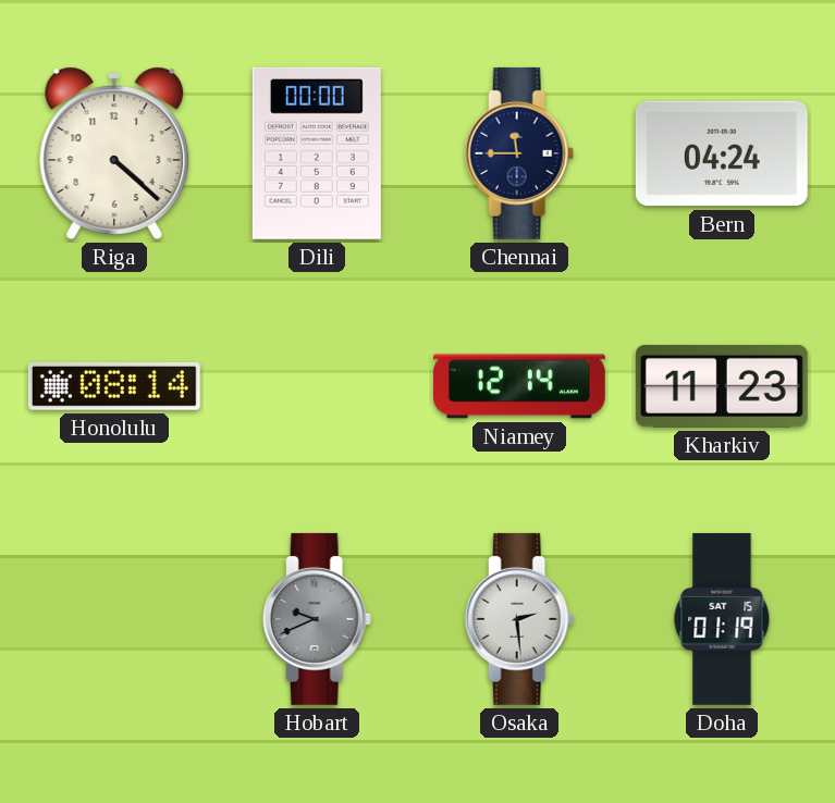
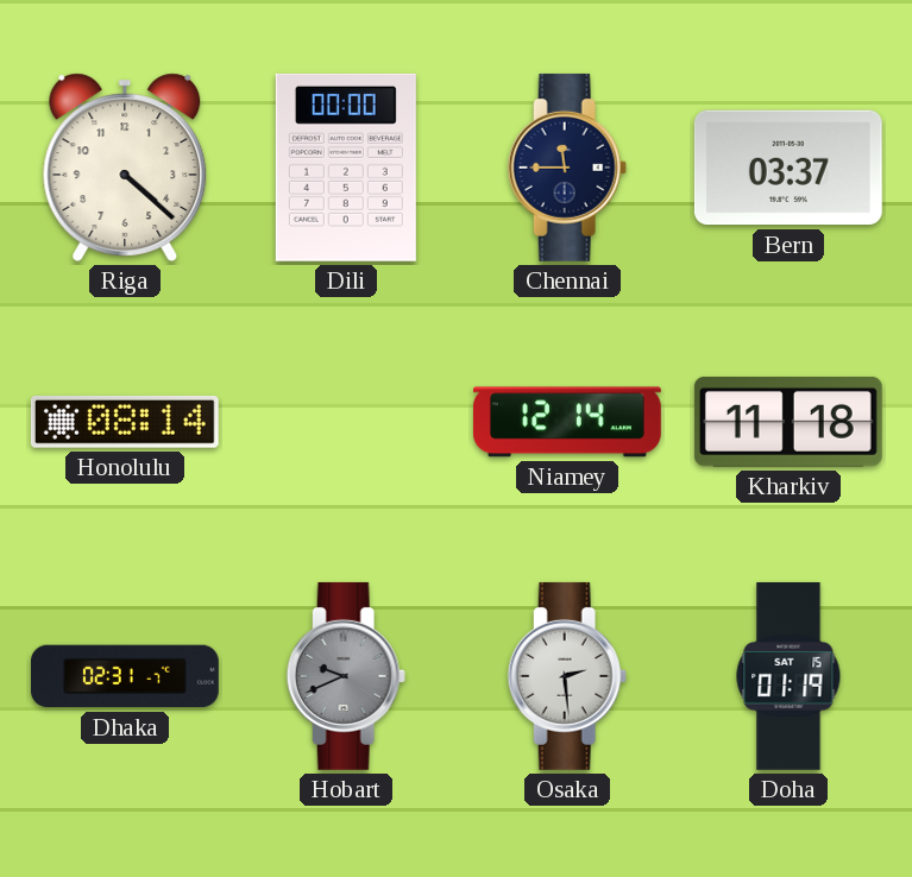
Bern: 04:24 -> 03:37 (788, 168)
Kharkiv: 11:23 -> 11:18 (788, 422)
Dhaka: none -> 02:31 (125, 676)
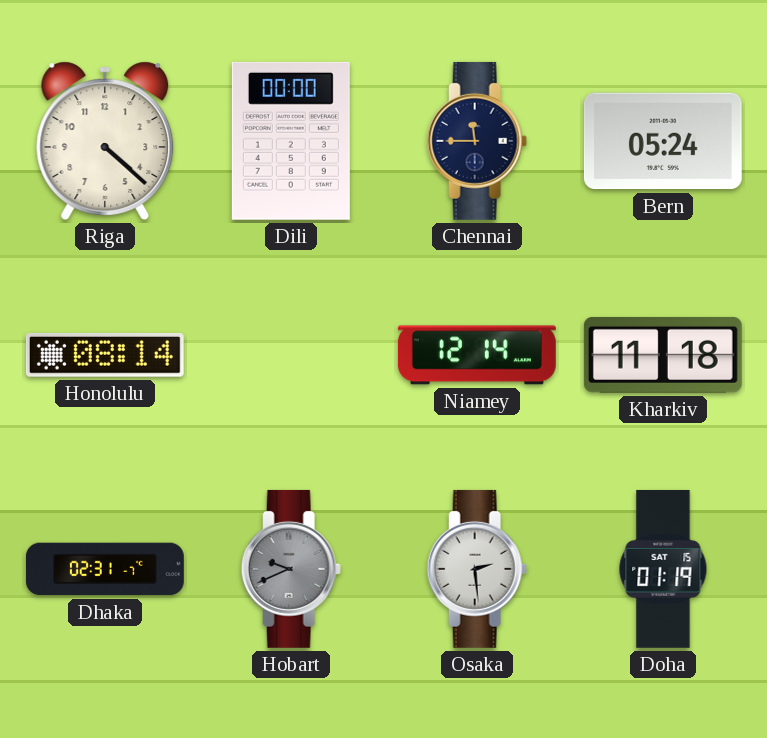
Bern: 03:37 -> 05:24 (663, 141)
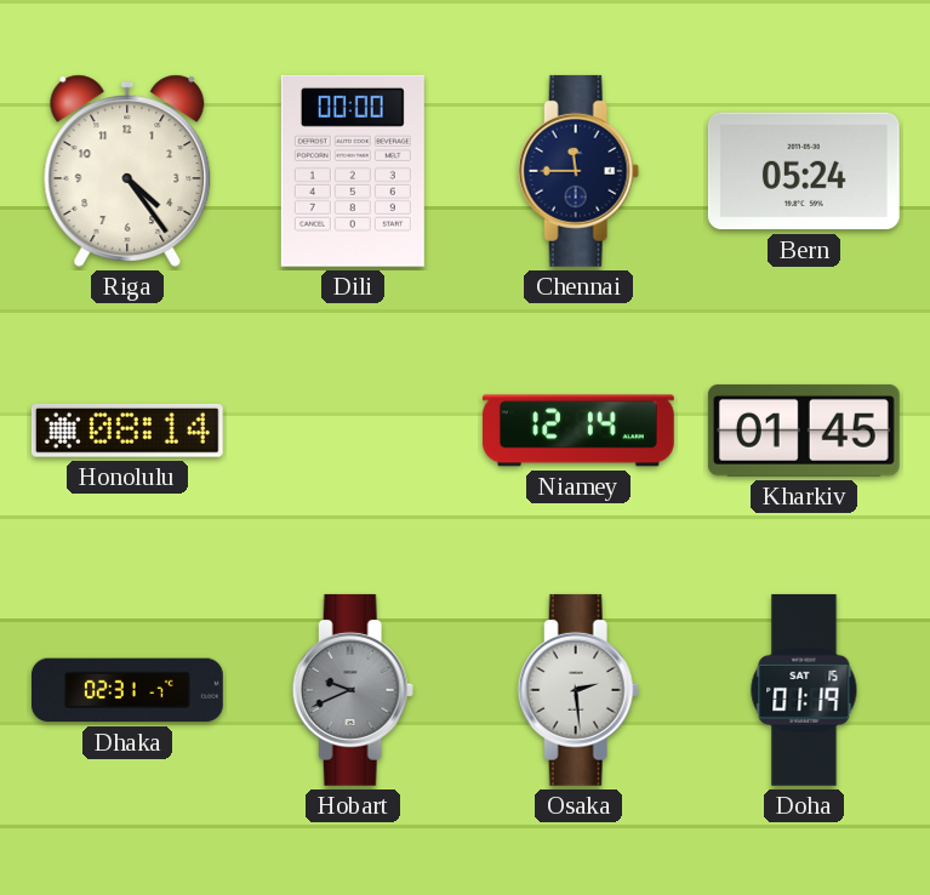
Riga: 4:22 -> 4:24 (127, 171)
Kharkiv: 11:18 -> 01:45 (804, 431)
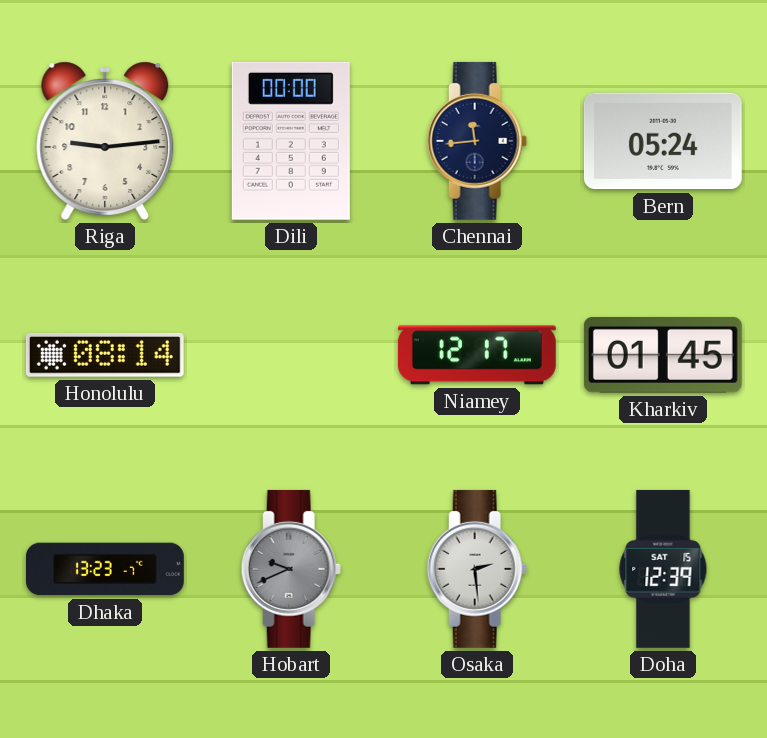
Riga: 4:24 -> 9:14 (105, 141)
Chennai: 11:45 -> 11:44 (477, 141)
Niamey: 12:14 -> 12:17 (477, 355)
Dhaka: 02:31 -> 13:23 (105, 569)
Doha: 01:19 -> 12:39 (663, 569)
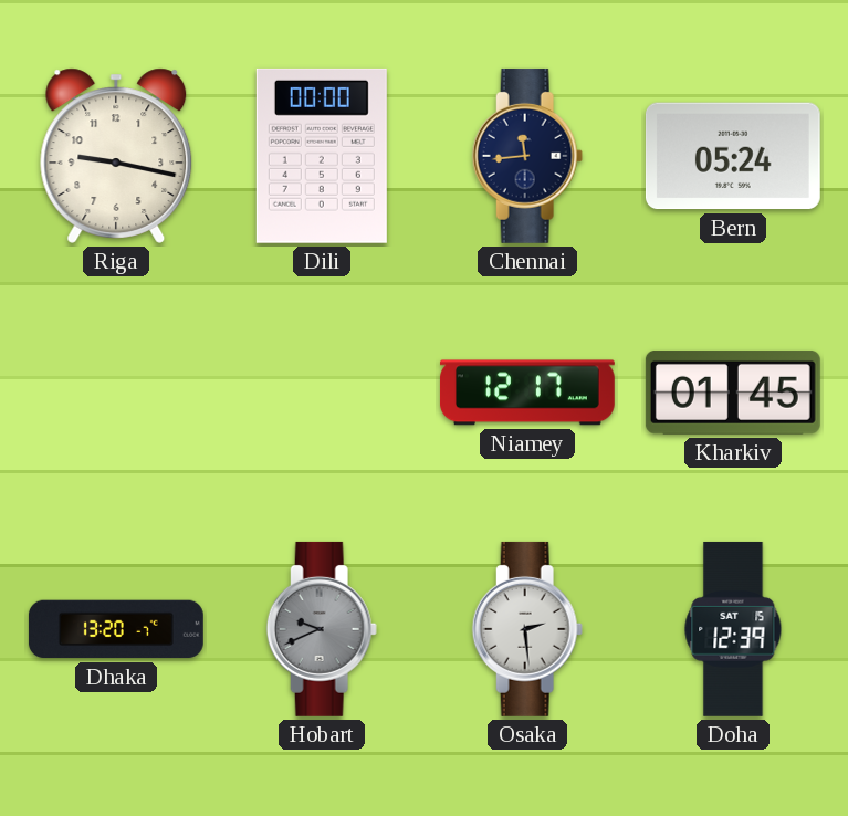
Riga: 9:14 -> 9:17 (116, 156)
Honolulu: 08:14 -> none (105, 355)
Dhaka: 13:23 -> 13:20 (116, 629)
